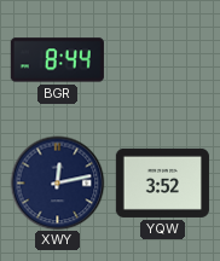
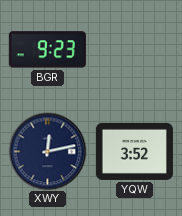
BGR: 8:44 -> 9:23 (47, 50)
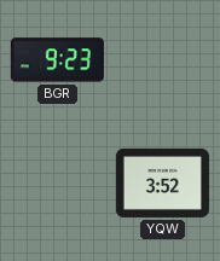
XWY: 12:13 -> none (47, 151)
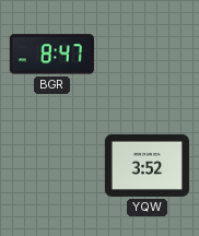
BGR: 9:23 -> 8:47 (51, 55)
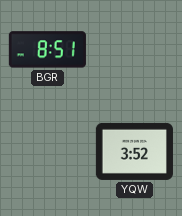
BGR: 8:47 -> 8:51 (47, 50)
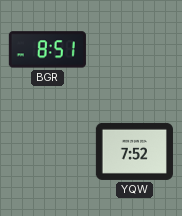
YQW: 3:52 -> 7:52 (134, 151)
